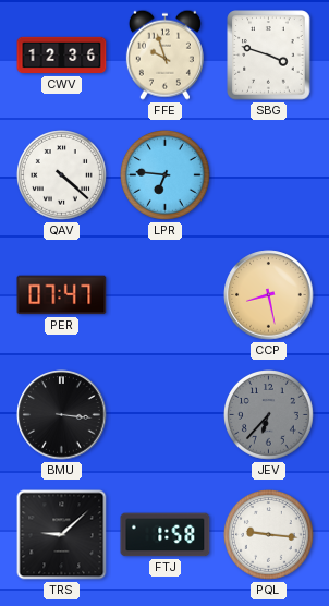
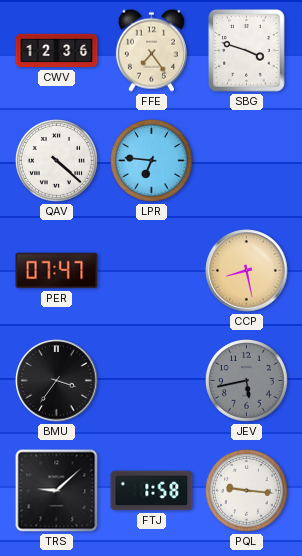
FFE: 9:57 -> 7:24 (151, 50)
BMU: 3:16 -> 3:36 (57, 381)
JEV: 6:37 -> 5:43 (247, 381)
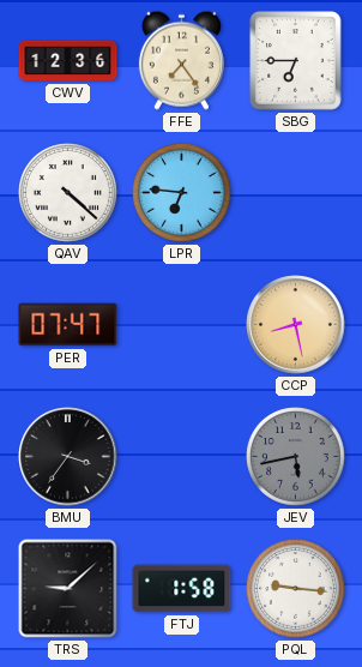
SBG: 3:48 -> 6:45 (296, 61)
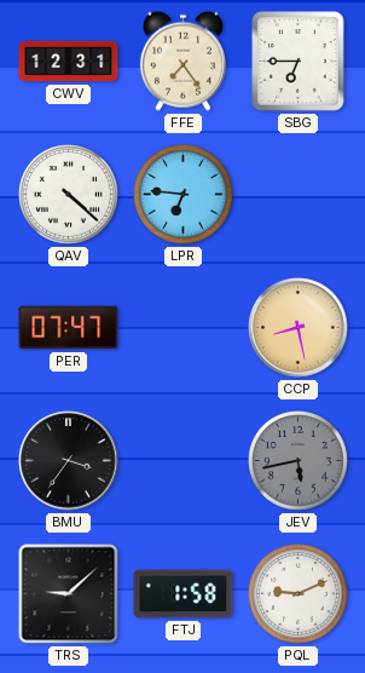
CWV: 12:36 -> 12:31 (69, 62)
PQL: 9:16 -> 9:11 (299, 594)
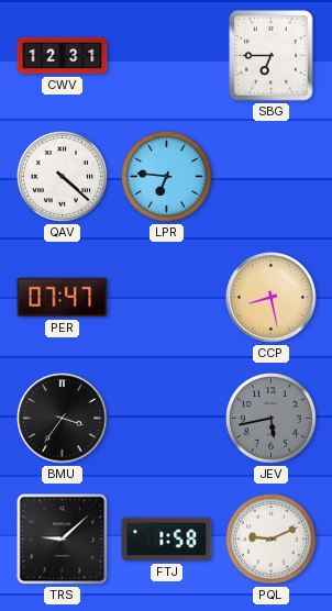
FFE: 7:24 -> none (182, 61)
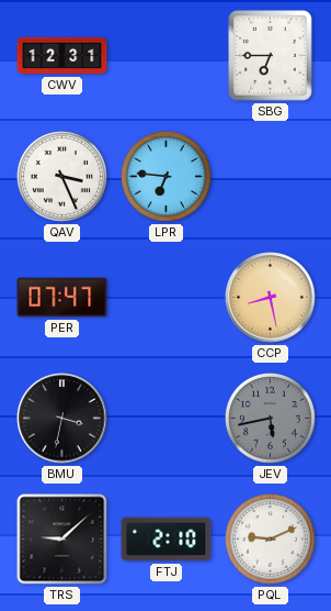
QAV: 4:22 -> 3:26 (62, 177)
BMU: 3:36 -> 3:32 (62, 419)
FTJ: 1:58 -> 2:10 (167, 540)
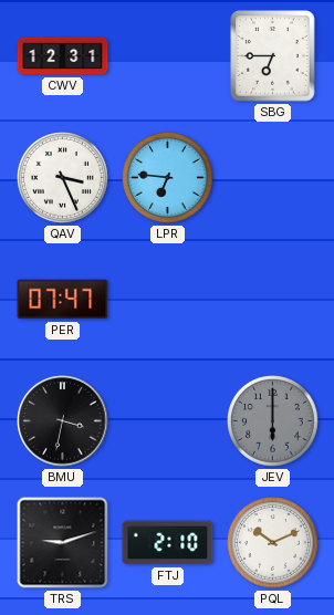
CCP: 8:28 -> none (271, 298)
JEV: 5:43 -> 6:00 (273, 421)
TRS: 9:08 -> 9:12 (63, 543)
PQL: 9:11 -> 10:11 (273, 543)
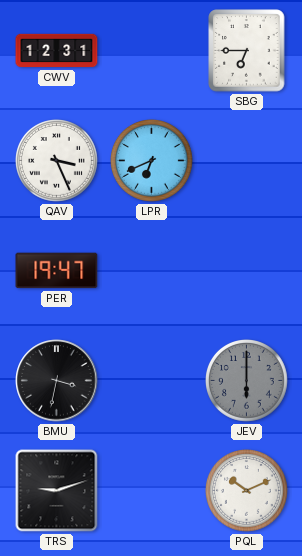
LPR: 6:46 -> 6:41 (152, 161)
PER: 07:47 -> 19:47 (57, 271)
FTJ: 2:10 -> none (168, 543)
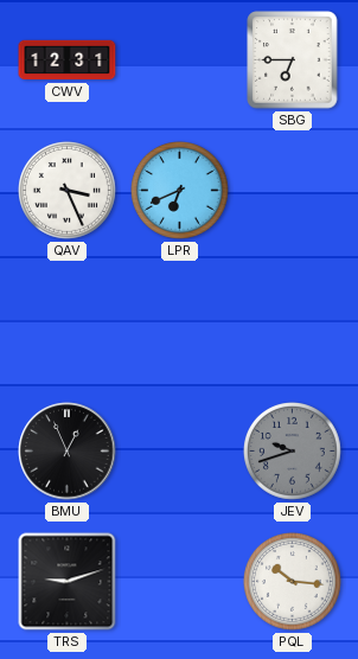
PER: 19:47 -> none (57, 271)
BMU: 3:32 -> 12:56 (68, 452)
JEV: 6:00 -> 9:42 (293, 452)
PQL: 10:11 -> 10:16 (293, 582)
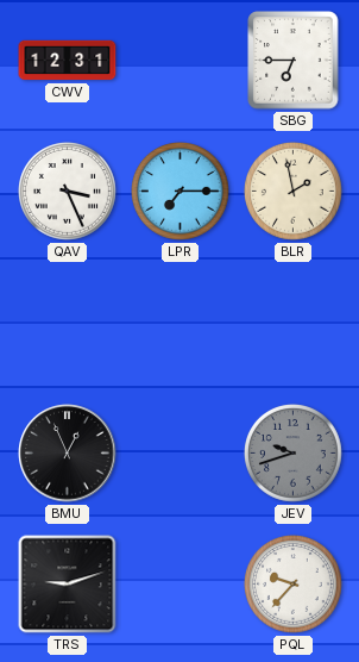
LPR: 6:41 -> 7:15 (181, 192)
BLR: none -> 1:58 (294, 192)
PQL: 10:16 -> 9:37 (294, 585)
